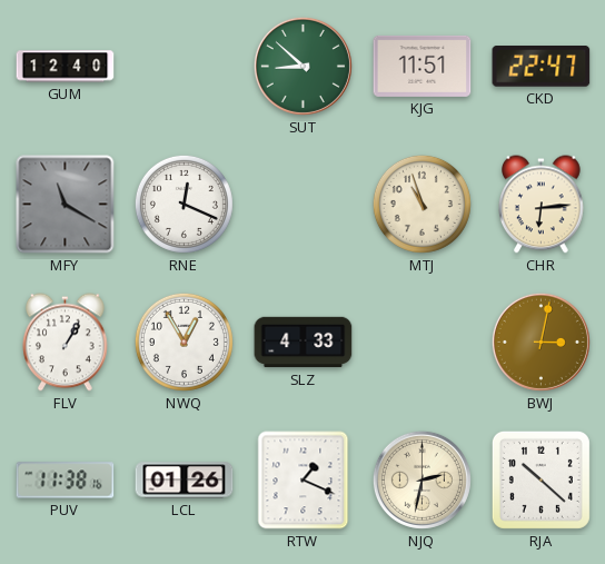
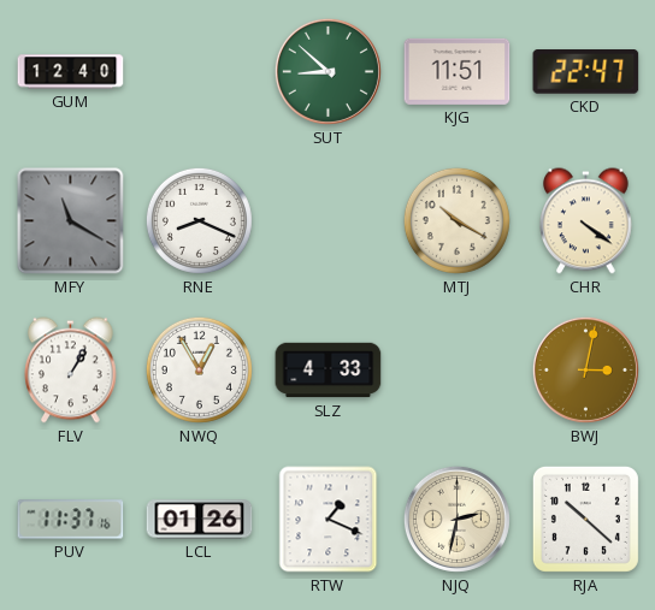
RNE: 12:19 -> 8:19 (199, 220)
MTJ: 10:57 -> 10:20 (456, 220)
CHR: 6:14 -> 4:21 (586, 221)
PUV: 11:38 -> 11:37 (71, 520)
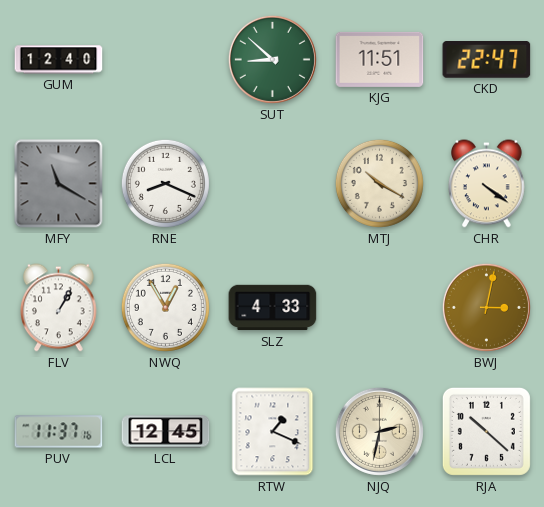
LCL: 01:26 -> 12:45 (166, 432)
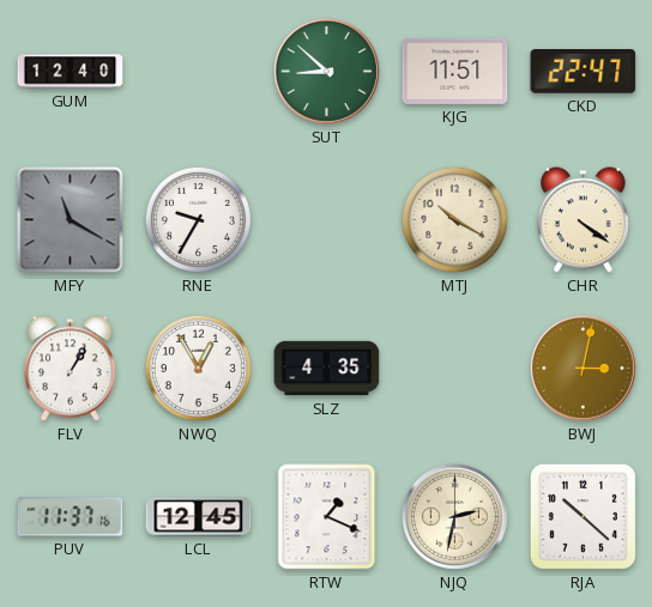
RNE: 8:19 -> 9:35 (198, 219)
SLZ: 4:33 -> 4:35 (327, 369)
